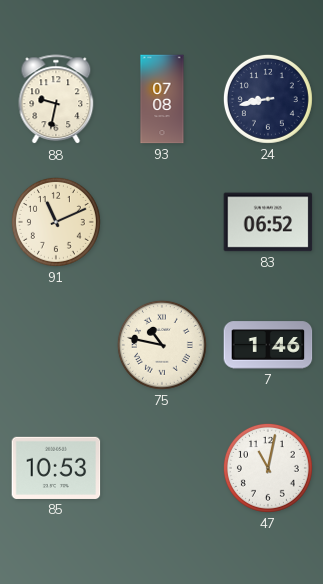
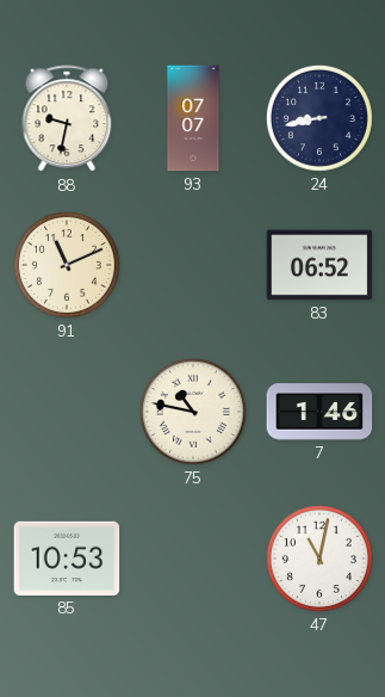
93: 07:08 -> 07:07 (193, 118)
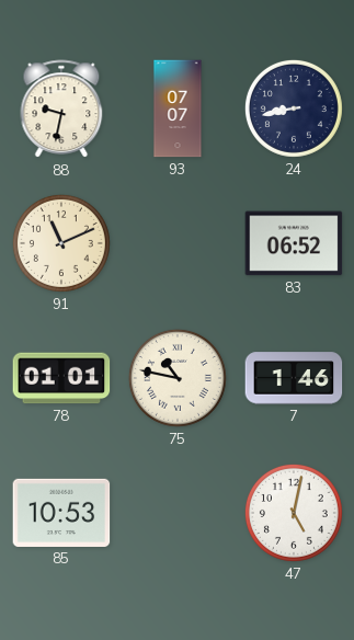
78: none -> 01:01 (61, 378)
47: 11:02 -> 5:02 (294, 513)
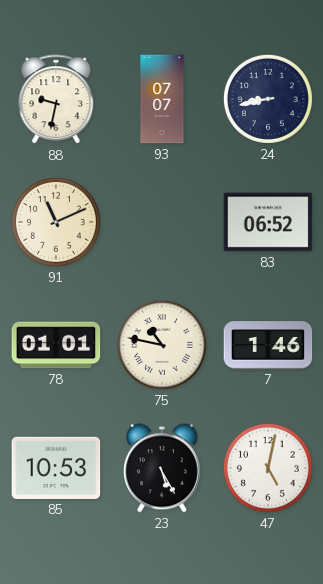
23: none -> 5:25 (162, 468)
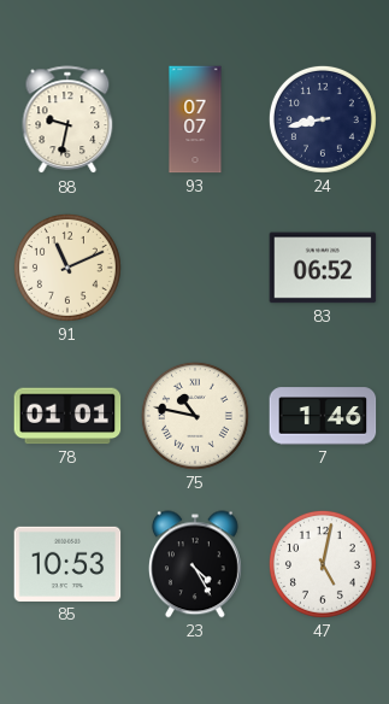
23: 5:25 -> 4:25 (195, 564)
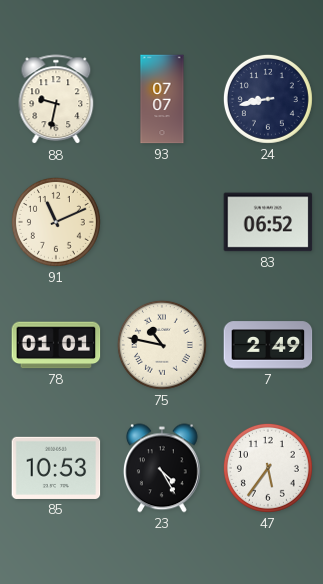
7: 1:46 -> 2:49 (268, 345)
47: 5:02 -> 5:36 (268, 468)
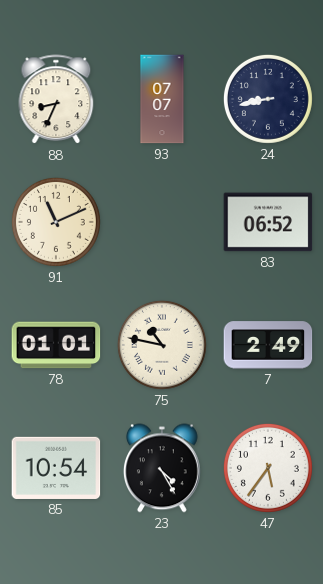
88: 9:32 -> 8:34 (56, 100)
85: 10:53 -> 10:54 (56, 468)
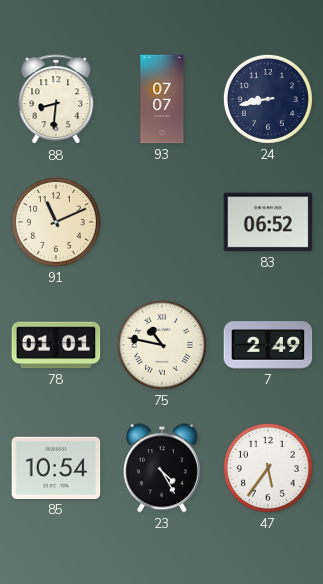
88: 8:34 -> 8:31 (56, 100)
